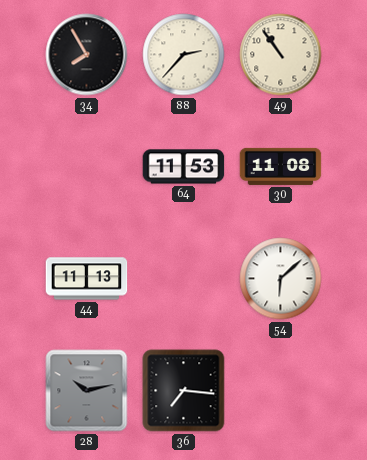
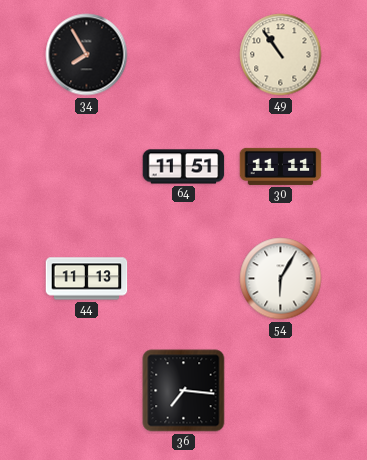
88: 2:37 -> none (184, 55)
64: 11:53 -> 11:51 (184, 167)
30: 11:08 -> 11:11 (281, 166)
54: 6:08 -> 6:05 (281, 279)
28: 10:13 -> none (87, 391)
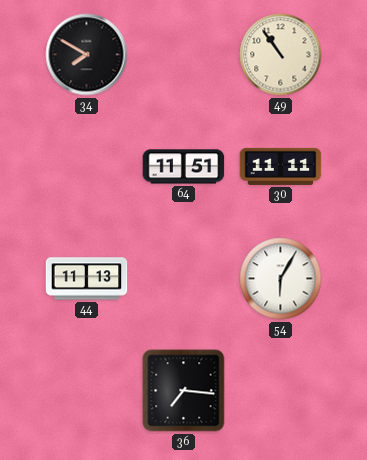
34: 7:55 -> 7:50 (87, 55)
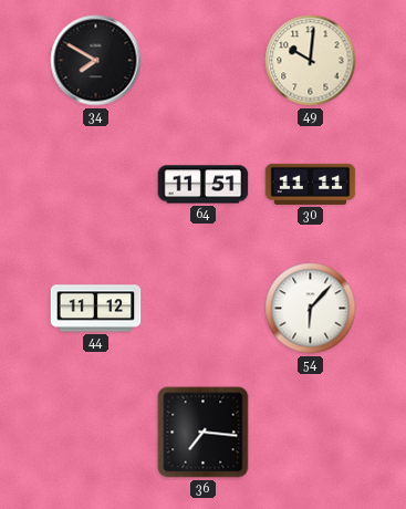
49: 10:54 -> 10:01 (311, 61)
44: 11:13 -> 11:12 (96, 309)
54: 6:05 -> 6:07 (311, 309)
